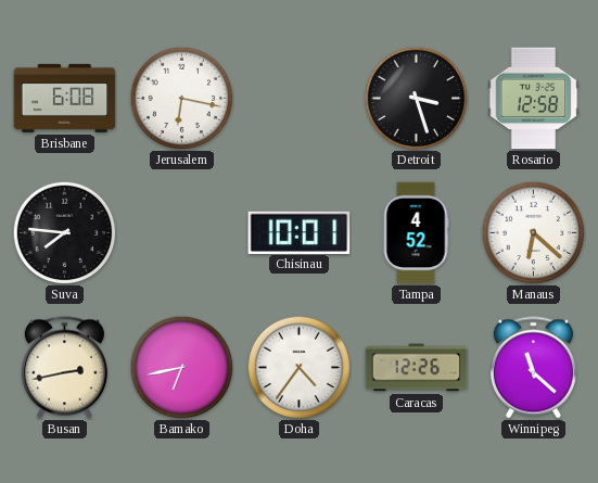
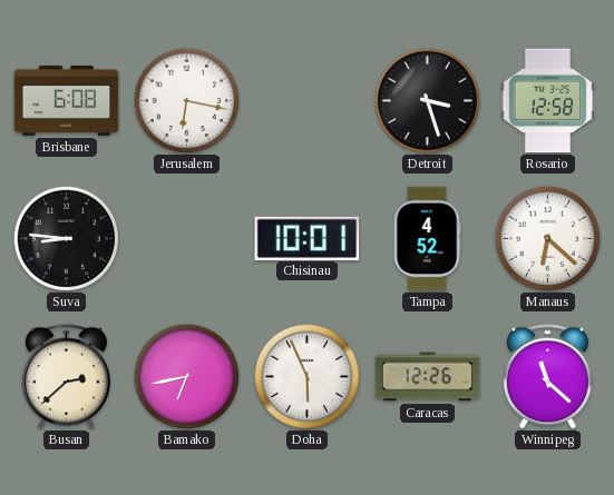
Suva: 7:46 -> 8:46 (66, 238)
Busan: 2:43 -> 2:38 (66, 377)
Doha: 4:36 -> 5:56 (306, 376)
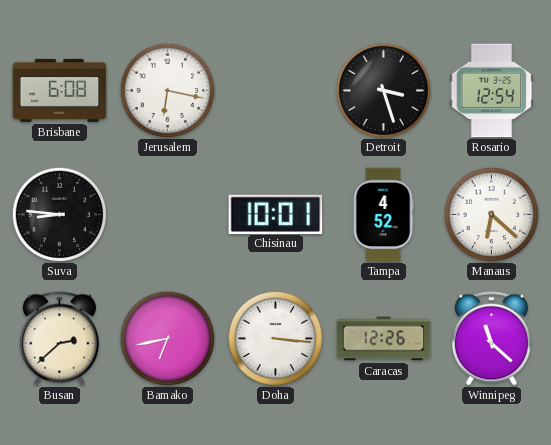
Rosario: 12:58 -> 12:54 (492, 91)
Doha: 5:56 -> 3:16 (275, 338)
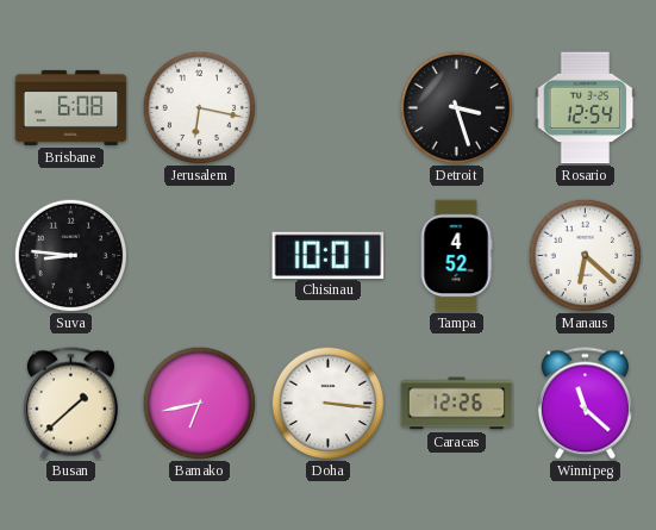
Busan: 2:38 -> 1:38 (70, 404)
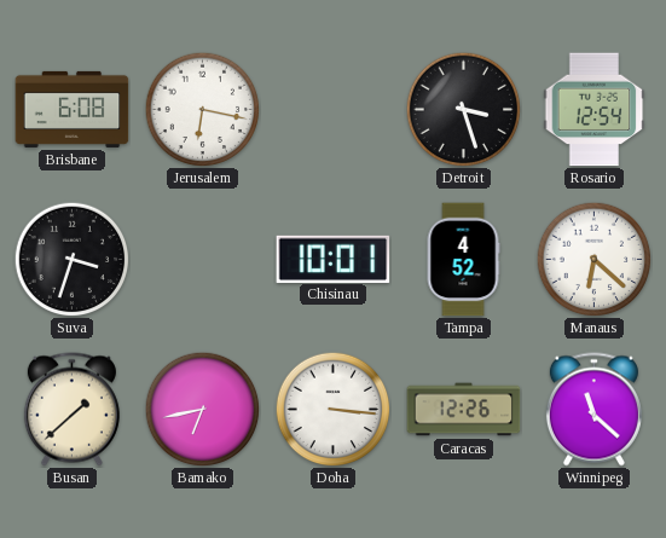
Suva: 8:46 -> 3:33 (71, 259)
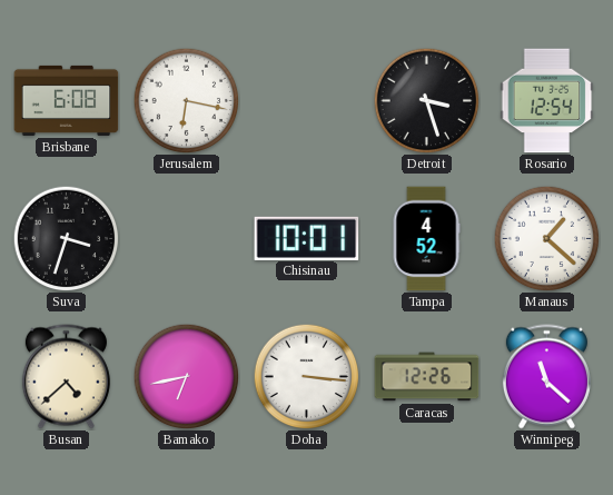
Manaus: 6:22 -> 1:22 (546, 238)
Busan: 1:38 -> 4:38 (66, 377)
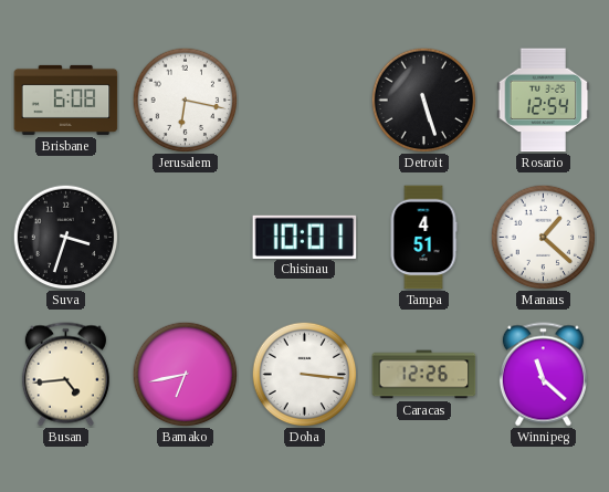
Detroit: 3:27 -> 5:27 (423, 100)
Tampa: 4:52 -> 4:51 (423, 238)
Busan: 4:38 -> 4:44 (65, 375)
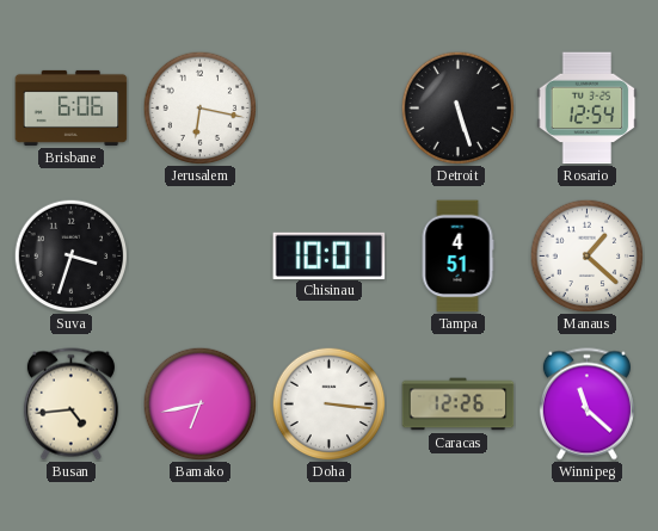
Brisbane: 6:08 -> 6:06 (72, 107)
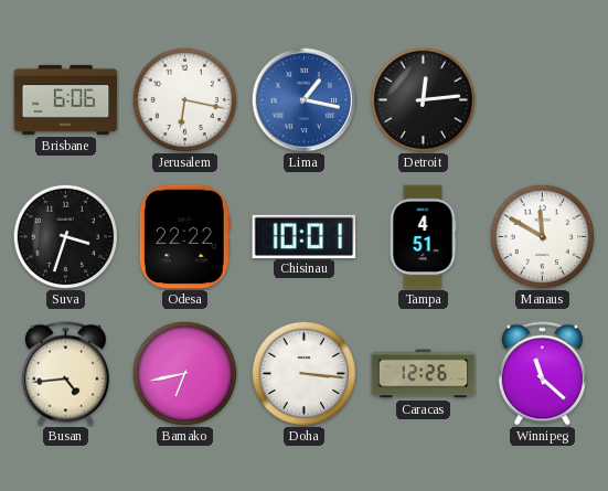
Lima: none -> 1:17 (303, 99)
Detroit: 5:27 -> 12:14 (423, 99)
Rosario: 12:54 -> none (588, 109)
Odesa: none -> 22:22 (184, 237)
Manaus: 1:22 -> 11:50 (542, 236)
